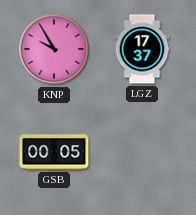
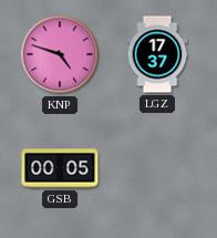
KNP: 9:55 -> 4:48 (60, 54)
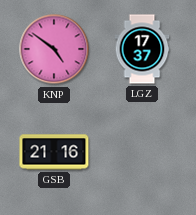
KNP: 4:48 -> 4:51 (54, 49)
GSB: 00:05 -> 21:16 (54, 152)
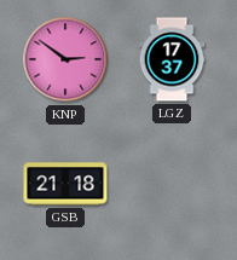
KNP: 4:51 -> 2:51 (65, 59)
GSB: 21:16 -> 21:18 (65, 184)
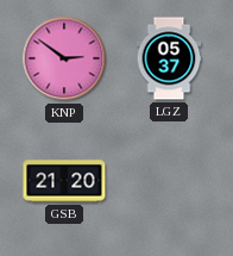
LGZ: 17:37 -> 05:37 (169, 58)
GSB: 21:18 -> 21:20 (64, 181)
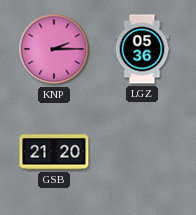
KNP: 2:51 -> 2:15 (54, 49)
LGZ: 05:37 -> 05:36 (142, 49)
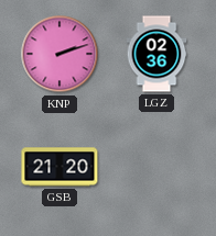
KNP: 2:15 -> 2:12 (60, 54)
LGZ: 05:36 -> 02:36 (156, 54)
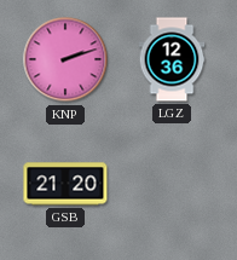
LGZ: 02:36 -> 12:36 (172, 59)
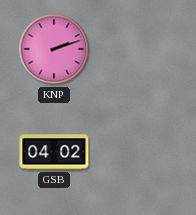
LGZ: 12:36 -> none (172, 59)
GSB: 21:20 -> 04:02 (54, 152)
